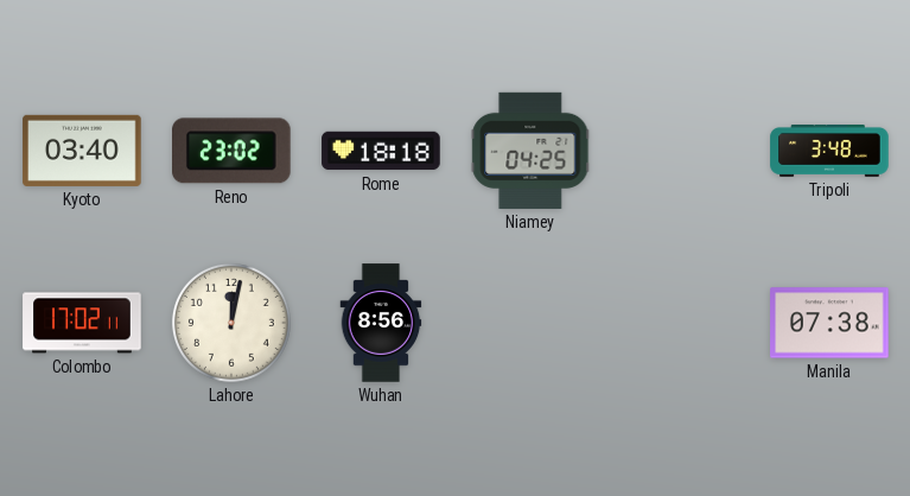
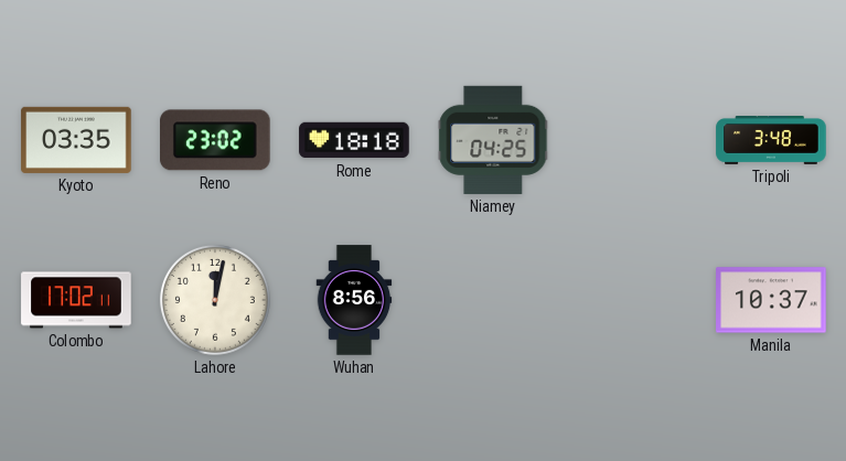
Kyoto: 03:40 -> 03:35 (76, 140)
Manila: 07:38 -> 10:37 (771, 300)
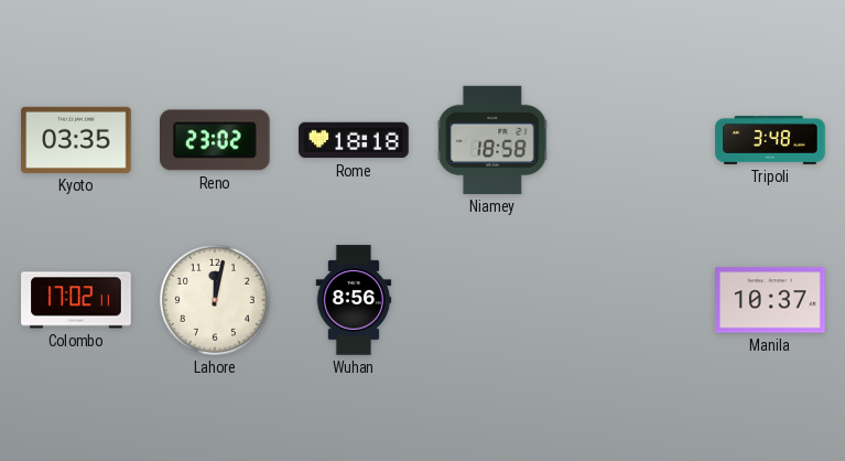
Niamey: 04:25 -> 18:58 (492, 140)
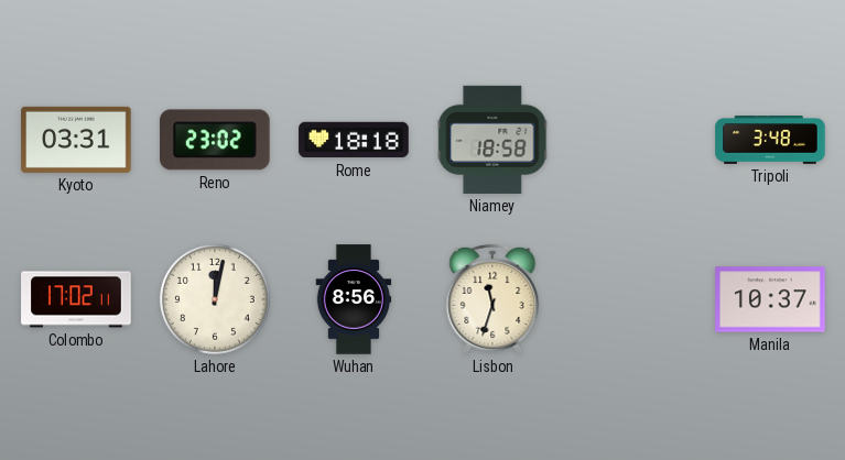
Kyoto: 03:35 -> 03:31 (76, 140)
Lisbon: none -> 11:33 (492, 299)
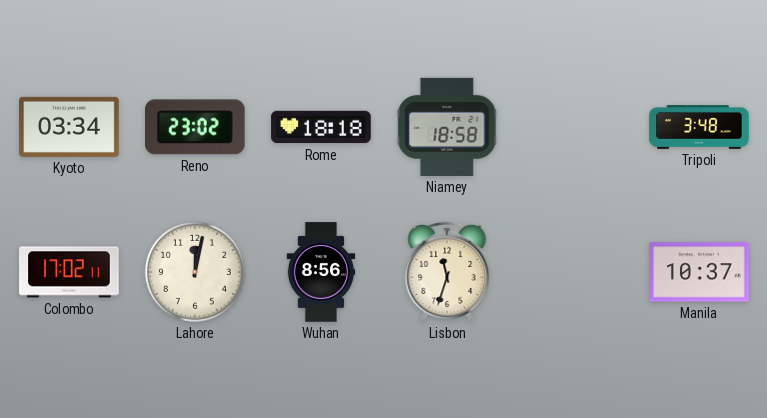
Kyoto: 03:31 -> 03:34 (69, 127)
